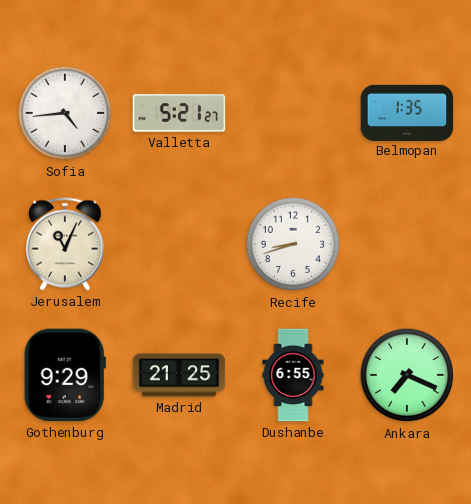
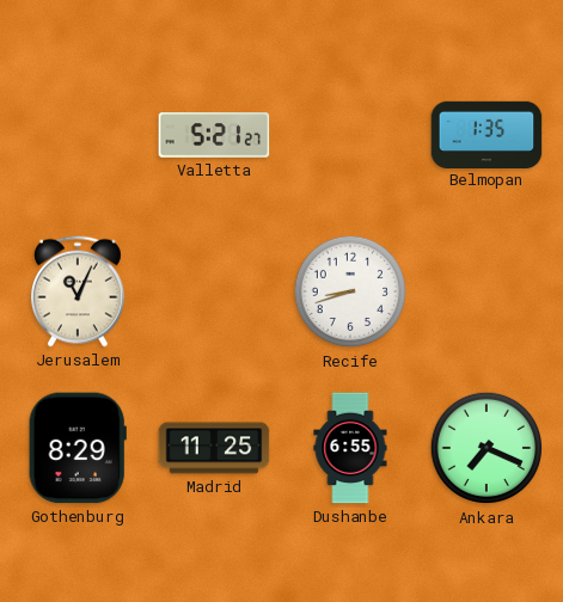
Sofia: 4:44 -> none (65, 113)
Gothenburg: 9:29 -> 8:29 (78, 448)
Madrid: 21:25 -> 11:25 (214, 448)
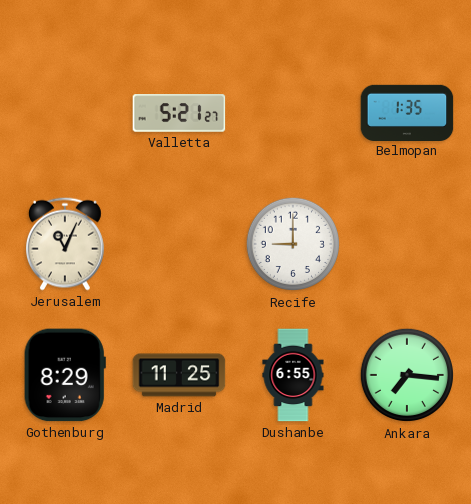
Recife: 8:42 -> 9:00 (293, 244)
Ankara: 7:19 -> 7:16 (407, 375)
